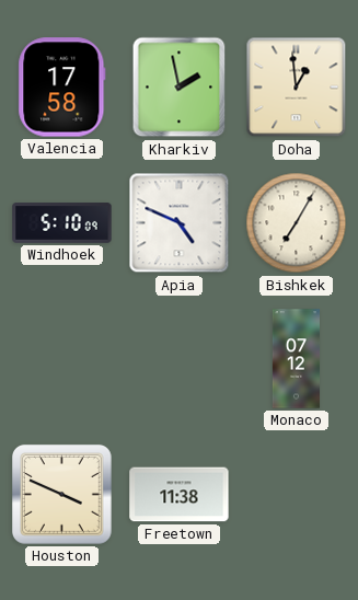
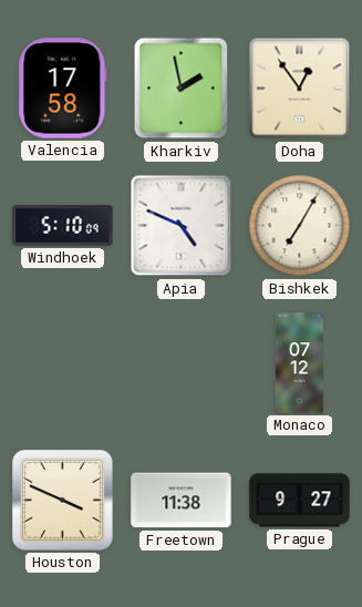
Doha: 12:59 -> 12:54 (300, 89)
Prague: none -> 9:27 (300, 501)
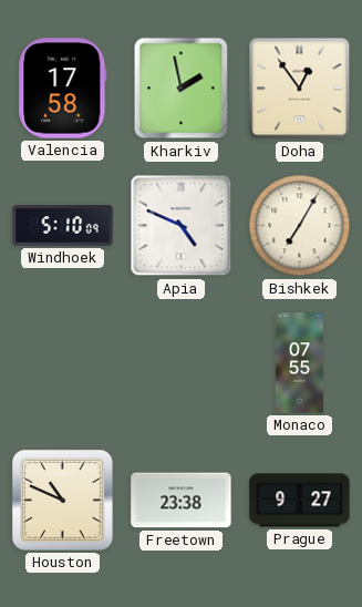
Monaco: 07:12 -> 07:55 (299, 363)
Houston: 3:49 -> 10:49 (62, 500)
Freetown: 11:38 -> 23:38 (182, 501)
